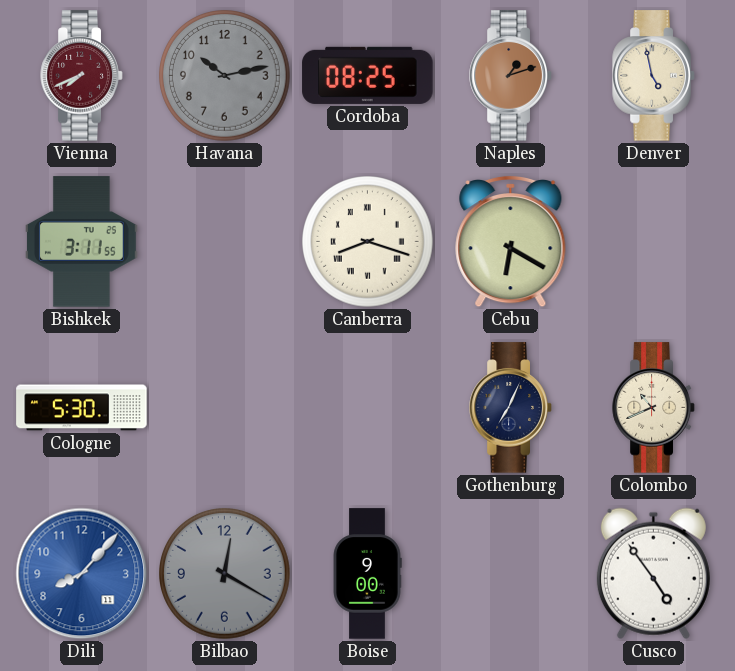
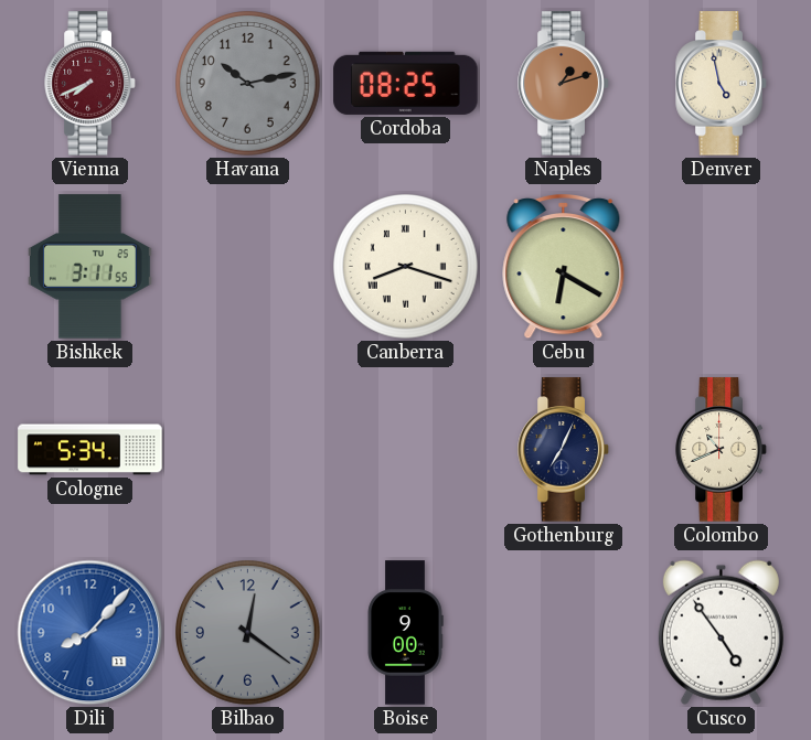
Cologne: 5:30 -> 5:34 (90, 450)
Bilbao: 12:20 -> 12:21 (248, 633)
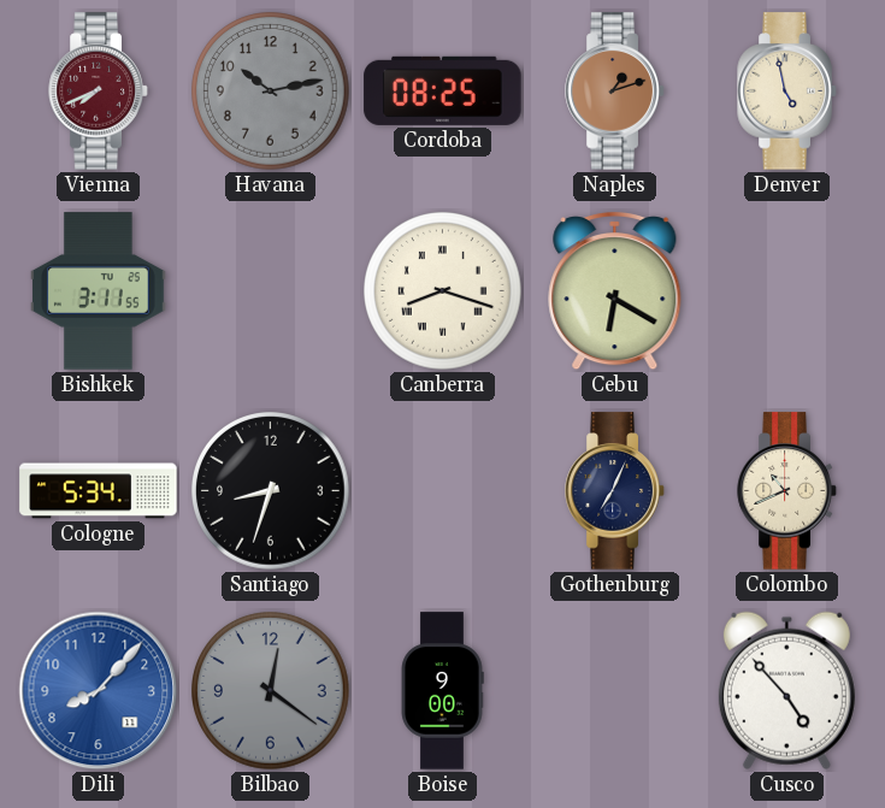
Santiago: none -> 8:33 (271, 491)
Cusco: 4:54 -> 4:53 (786, 690)
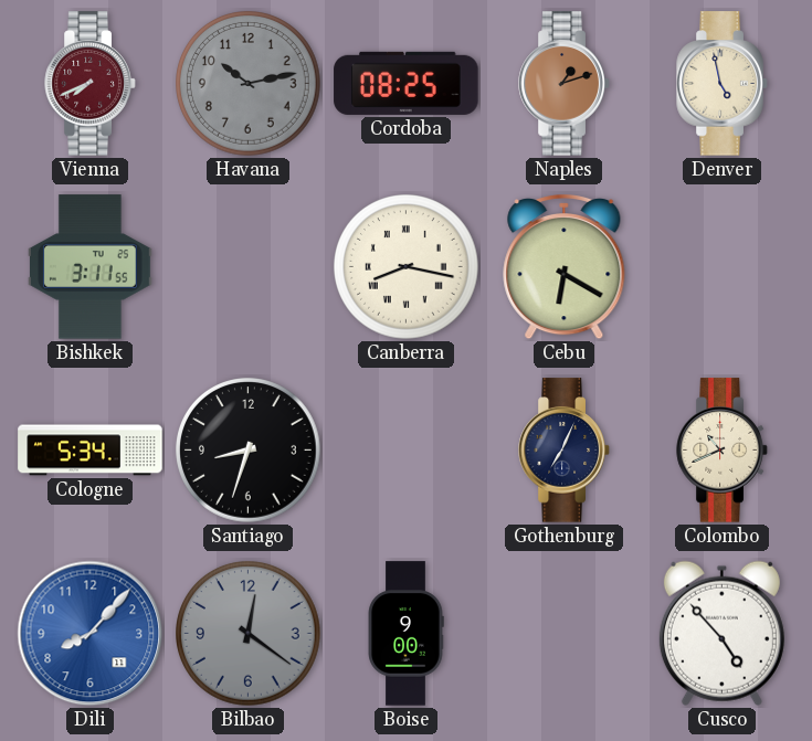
Canberra: 8:18 -> 8:17 (407, 267)
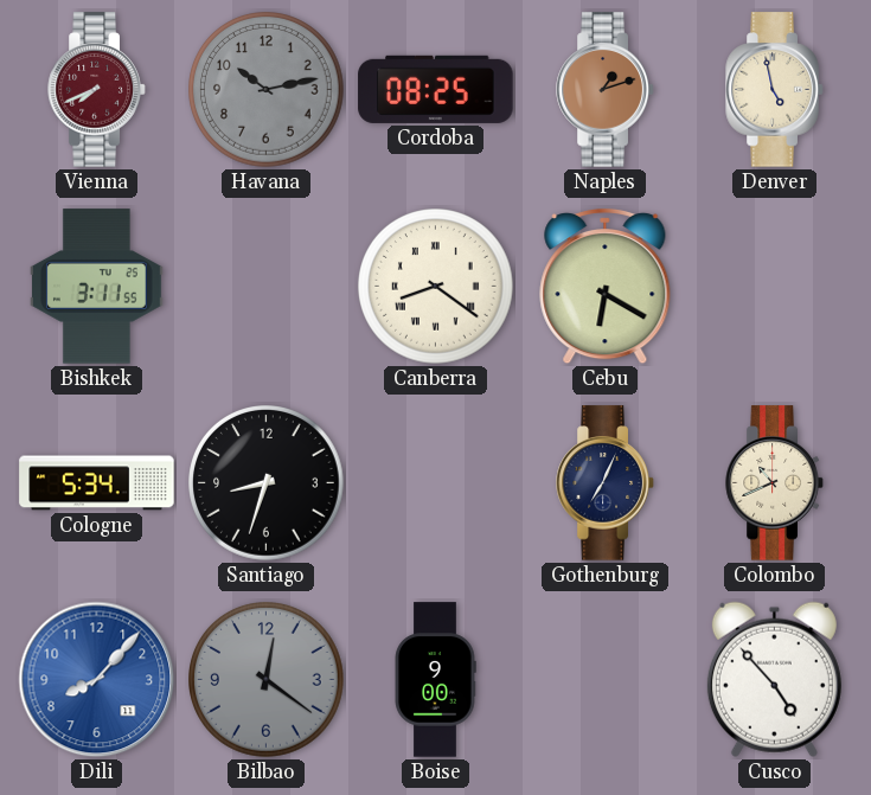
Canberra: 8:17 -> 8:21 (436, 287)
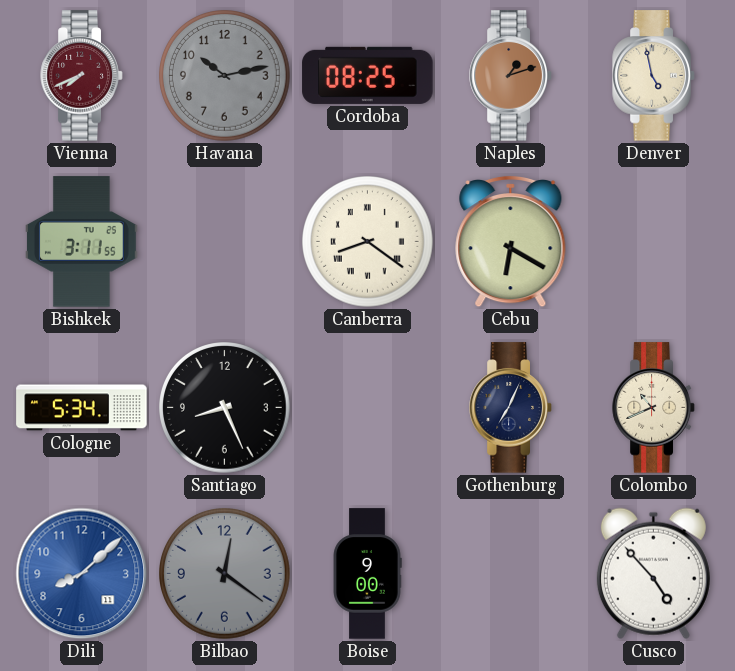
Santiago: 8:33 -> 8:26 (225, 408)
Dili: 8:07 -> 8:08 (82, 574)
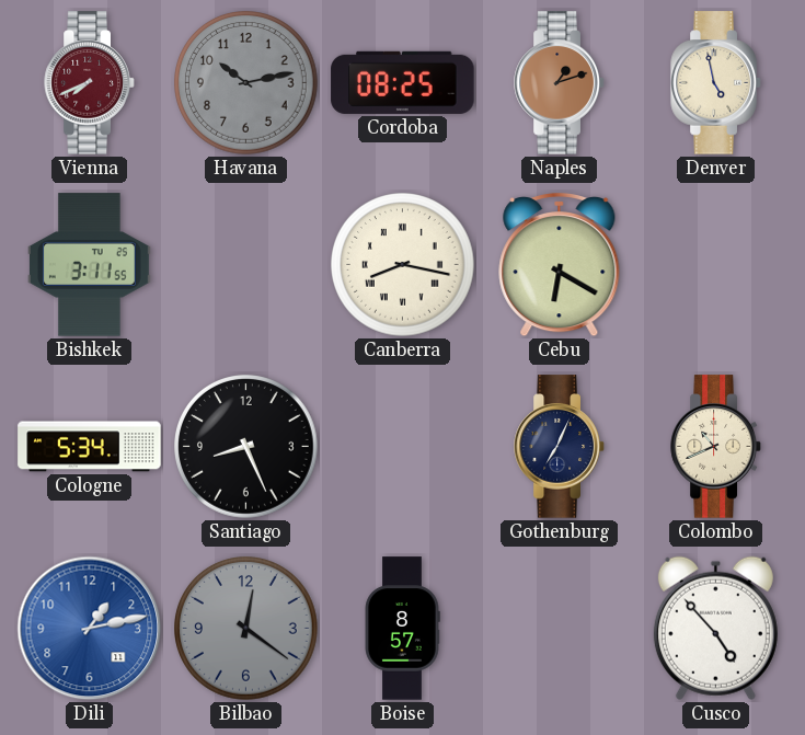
Canberra: 8:21 -> 8:17 (403, 265)
Dili: 8:08 -> 1:13 (90, 629)
Boise: 9:00 -> 8:57 (402, 629)
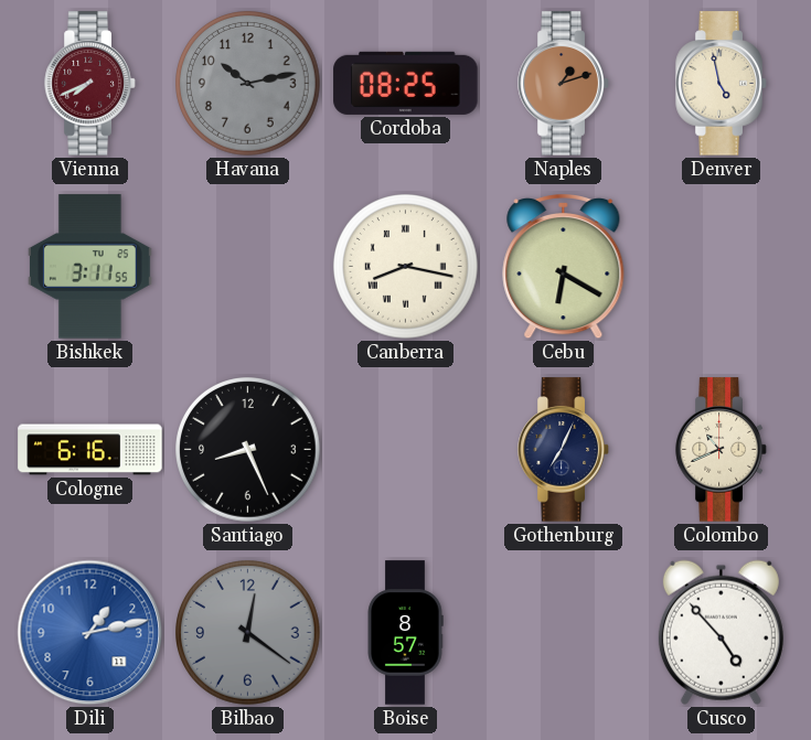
Cologne: 5:34 -> 6:16 (90, 450)
